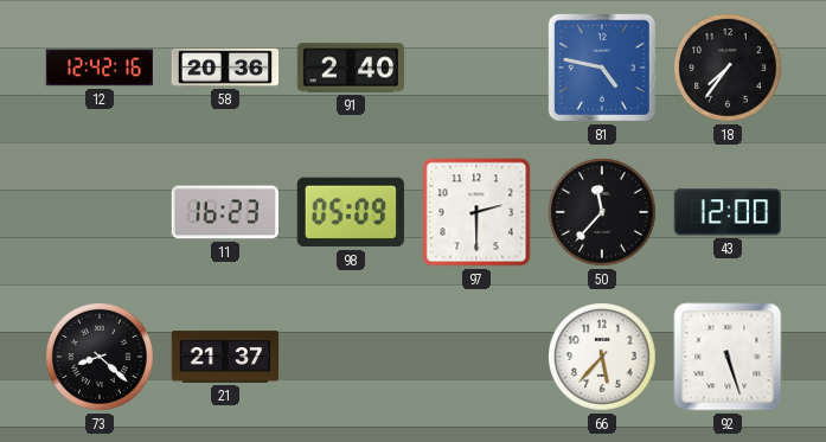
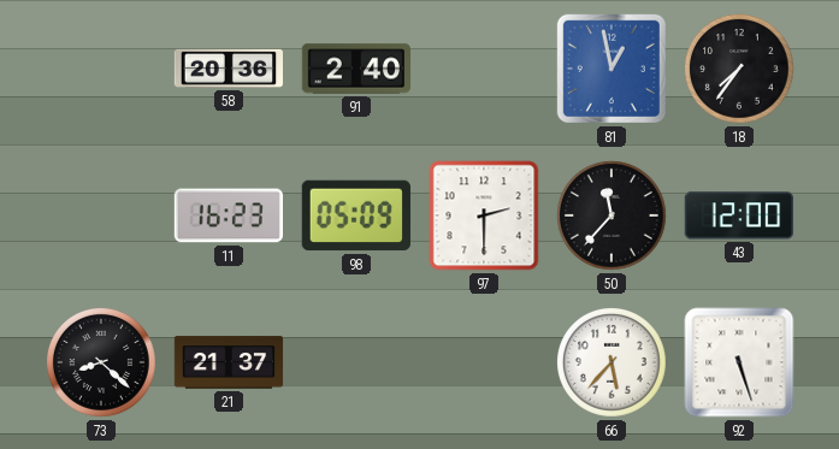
12: 12:42 -> none (98, 68)
81: 4:47 -> 12:58 (611, 69)
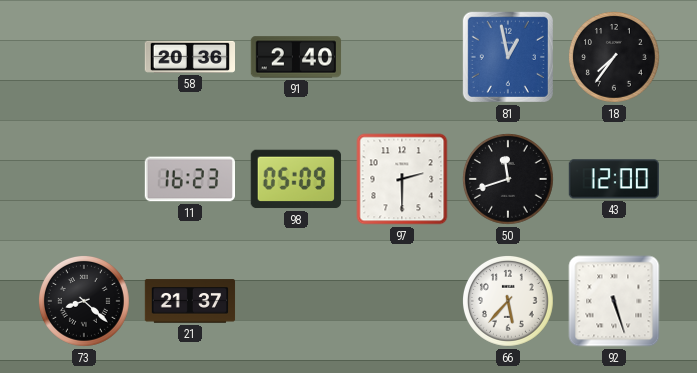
50: 11:37 -> 11:42 (509, 180)
